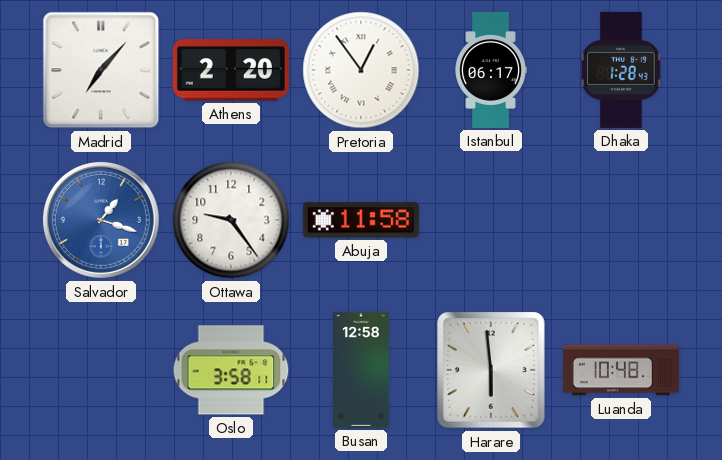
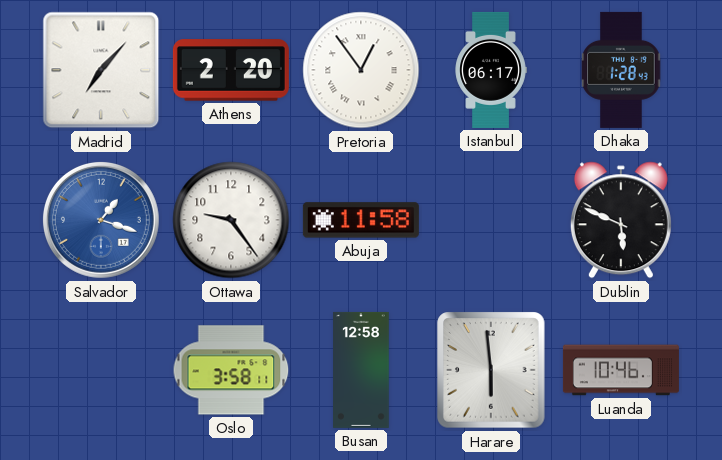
Dublin: none -> 5:49 (621, 220)
Luanda: 10:48 -> 10:46 (621, 370)
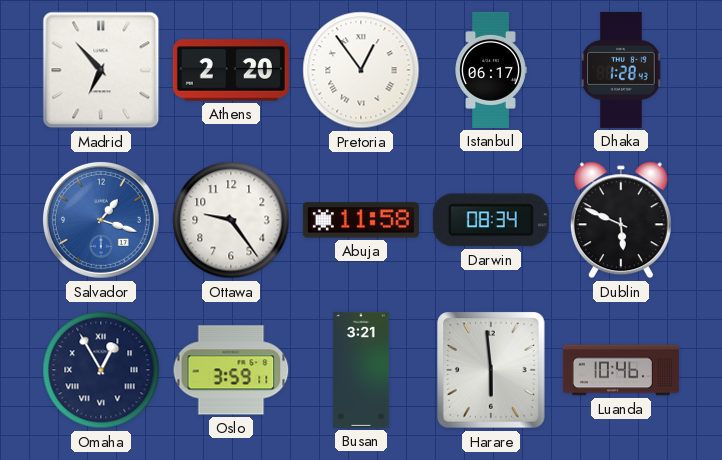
Madrid: 7:07 -> 6:53 (101, 70)
Darwin: none -> 08:34 (491, 220)
Omaha: none -> 12:55 (101, 370)
Oslo: 3:58 -> 3:59 (231, 370)
Busan: 12:58 -> 3:21 (361, 370)
